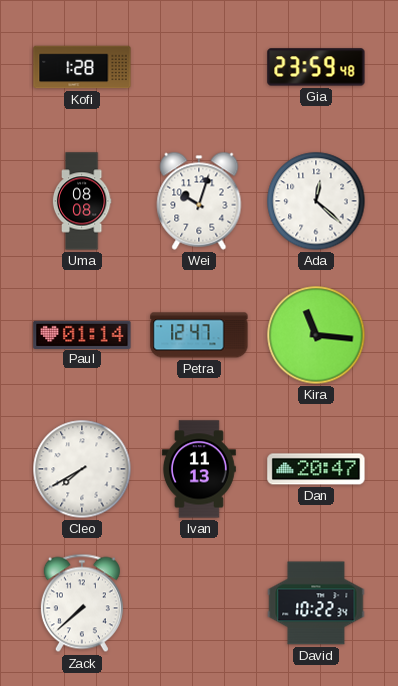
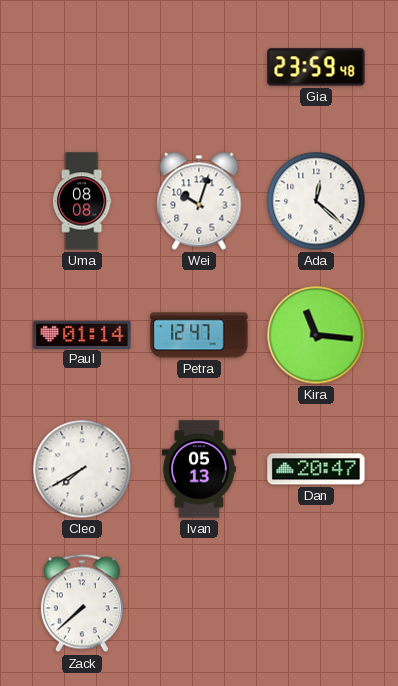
Kofi: 1:28 -> none (82, 67)
Ivan: 11:13 -> 05:13 (199, 469)
David: 10:22 -> none (316, 603)
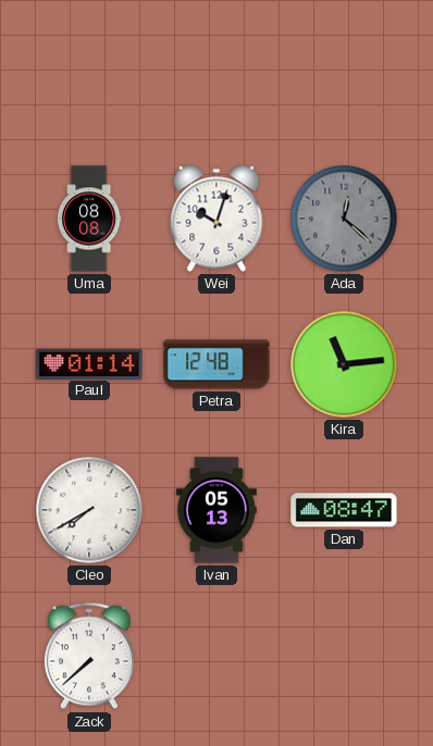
Gia: 23:59 -> none (316, 67)
Ada dial: white -> grey (344, 219)
Petra: 12:47 -> 12:48 (216, 364)
Kira: 11:16 -> 11:14 (344, 364)
Dan: 20:47 -> 08:47 (344, 510)
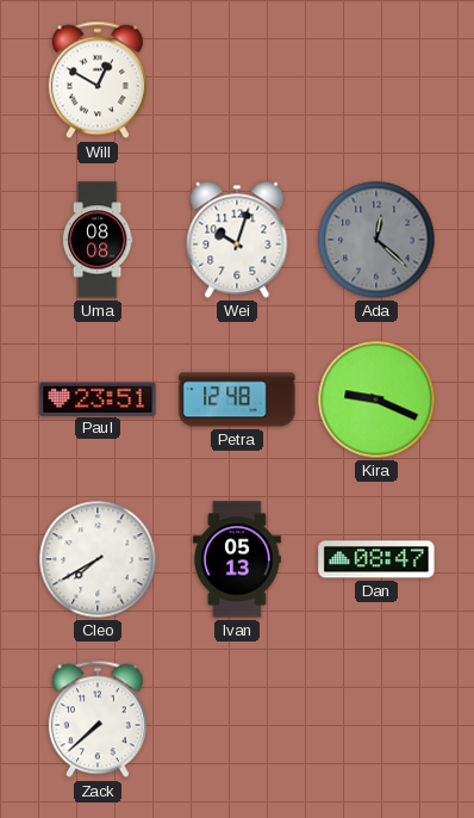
Will: none -> 12:50 (98, 80)
Paul: 01:14 -> 23:51 (98, 398)
Kira: 11:14 -> 9:19 (376, 399)
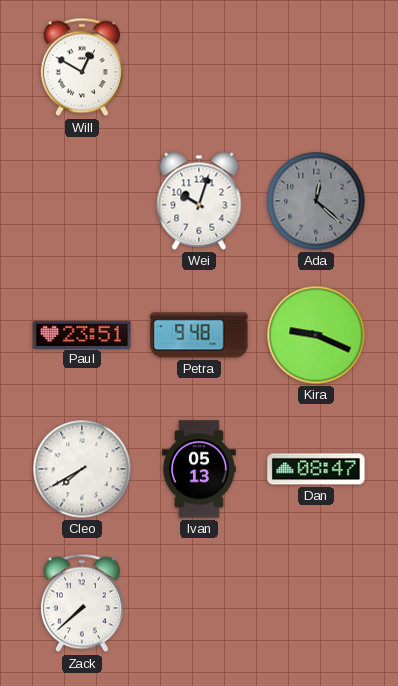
Uma: 08:08 -> none (98, 240)
Petra: 12:48 -> 9:48 (199, 335)
